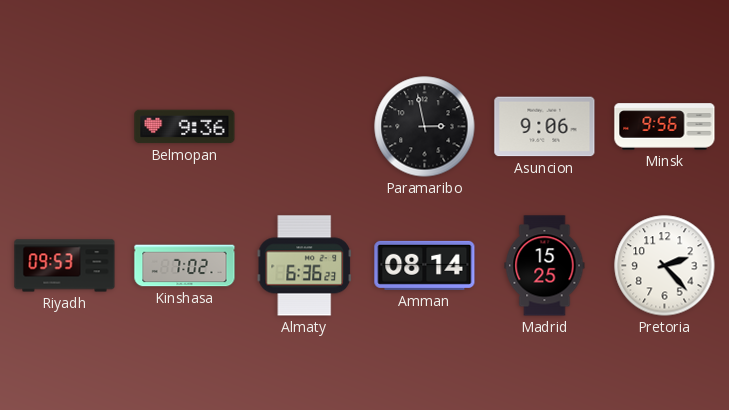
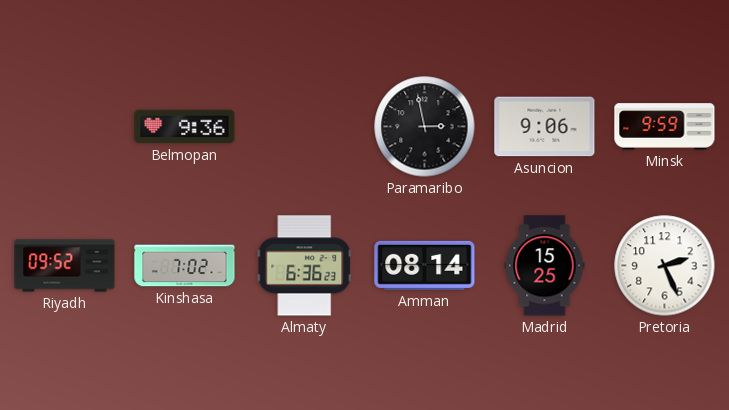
Minsk: 9:56 -> 9:59 (665, 127)
Riyadh: 09:53 -> 09:52 (65, 266)
Pretoria: 2:23 -> 2:26 (665, 266)
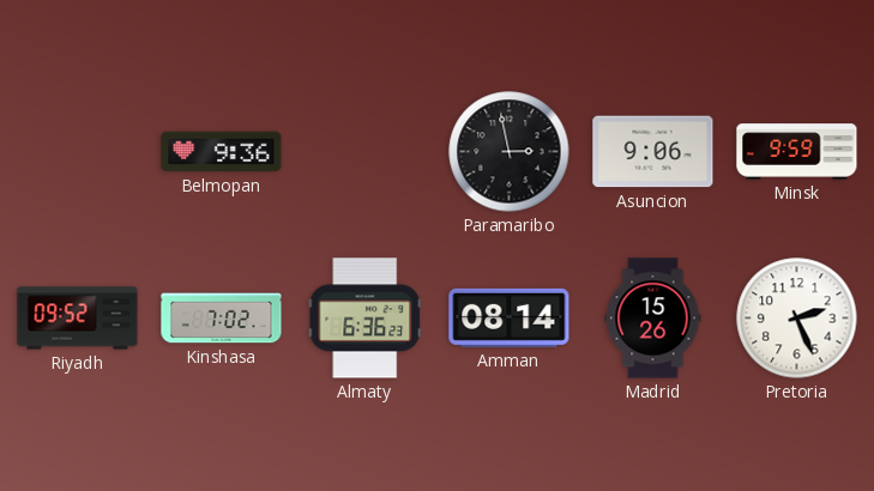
Madrid: 15:25 -> 15:26 (653, 319)
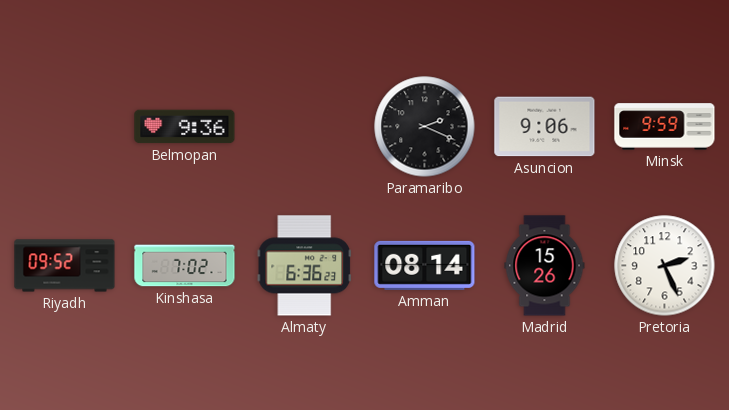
Paramaribo: 2:58 -> 2:19 (425, 127)
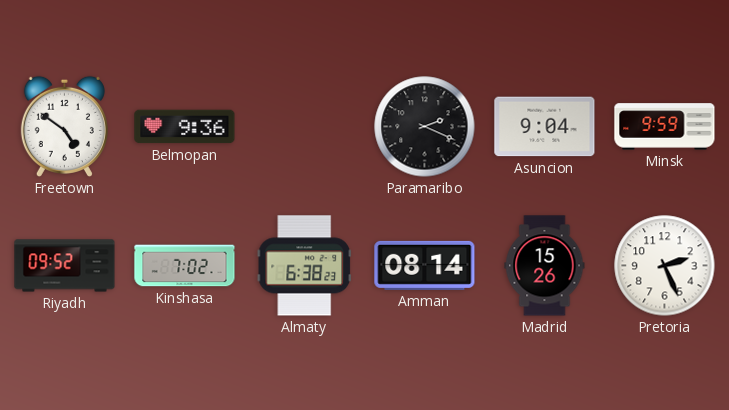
Freetown: none -> 4:51 (64, 126)
Asuncion: 9:06 -> 9:04 (545, 127)
Almaty: 6:36 -> 6:38 (304, 266)
